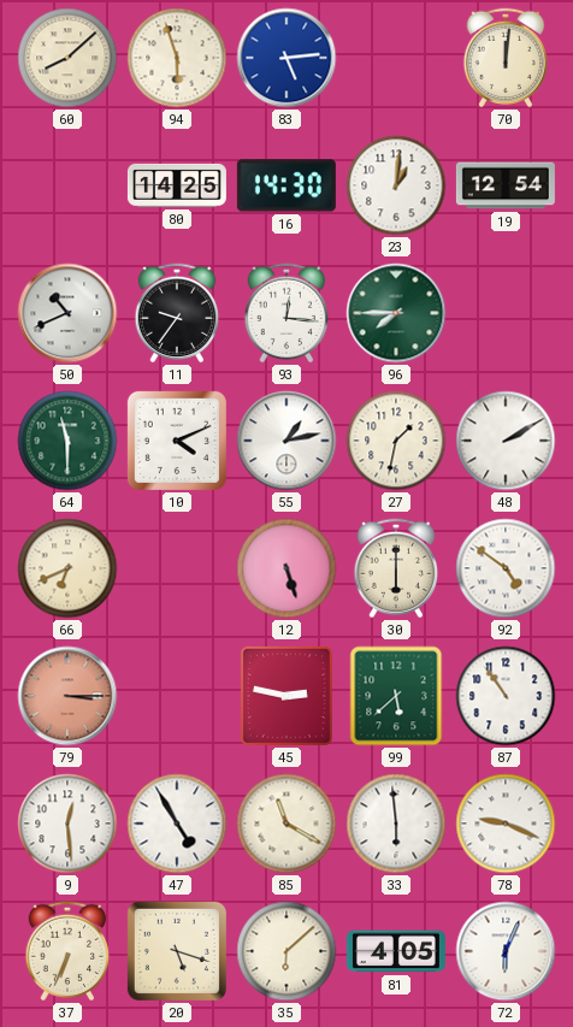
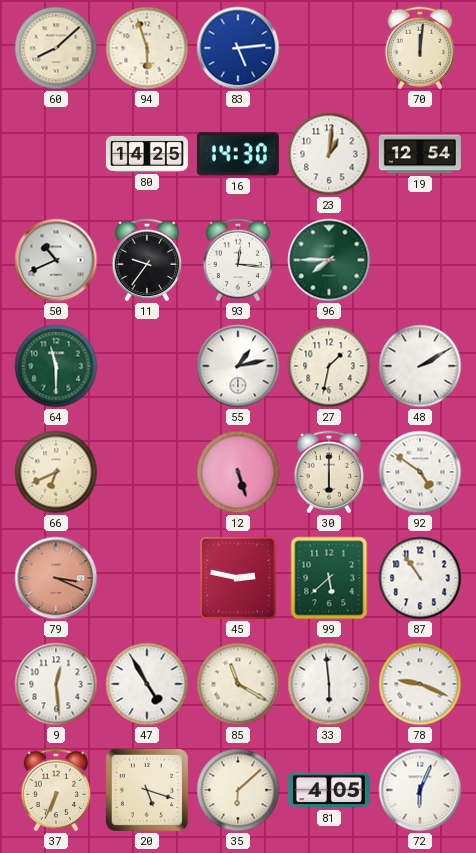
10: 4:11 -> none (177, 441)
79: 3:15 -> 3:19 (56, 578)
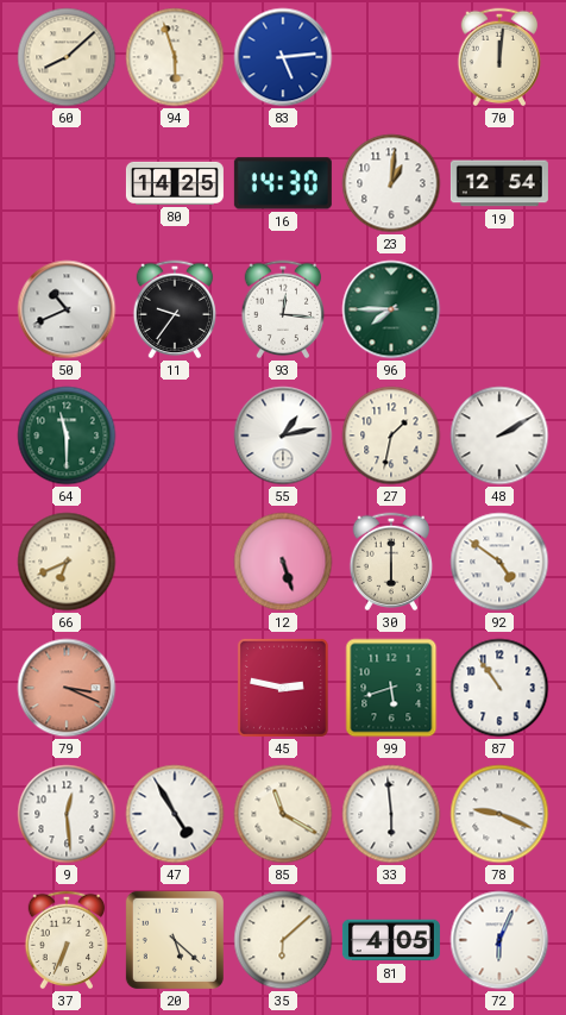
99: 5:38 -> 5:42 (391, 688)
20: 5:18 -> 5:22 (175, 940)
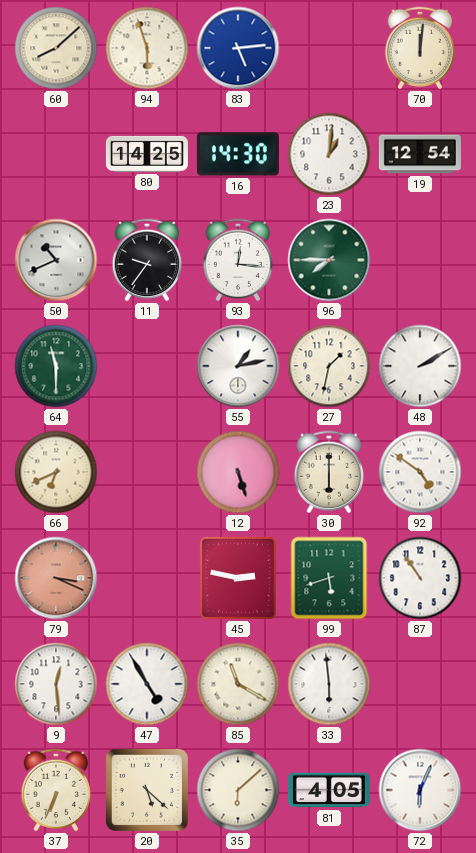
78: 9:19 -> none (499, 814)
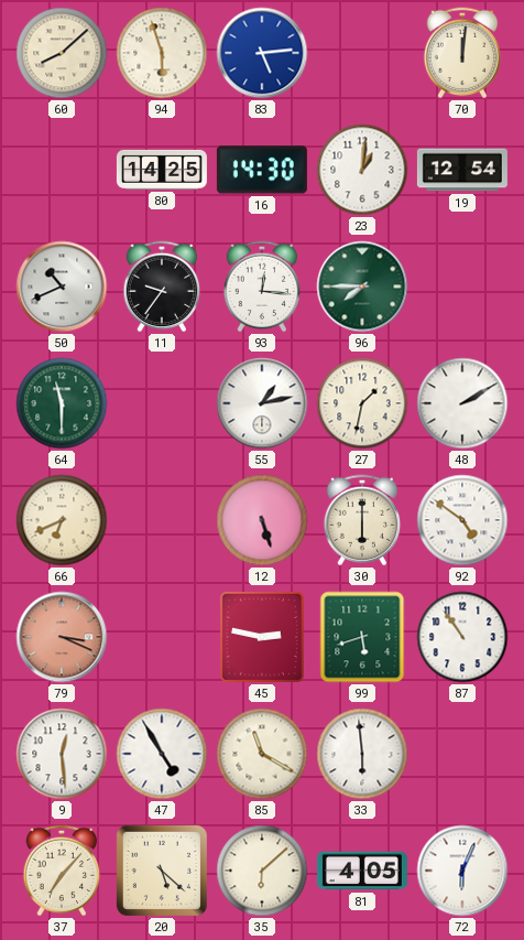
37: 6:34 -> 7:07 (62, 871)
